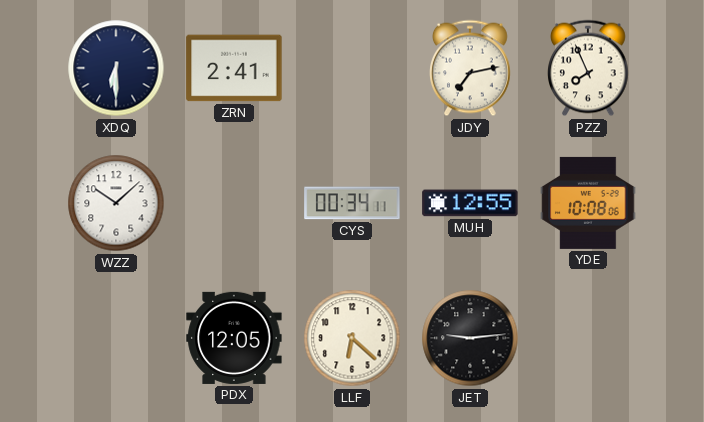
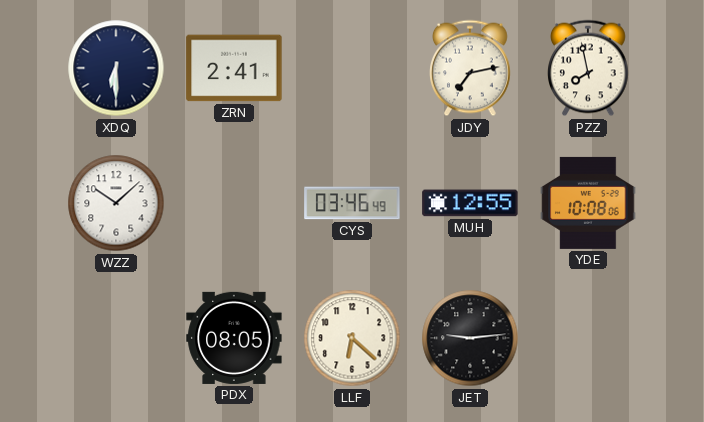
PZZ: 7:56 -> 7:58 (589, 68)
CYS: 00:34 -> 03:46 (352, 203)
PDX: 12:05 -> 08:05 (234, 338)
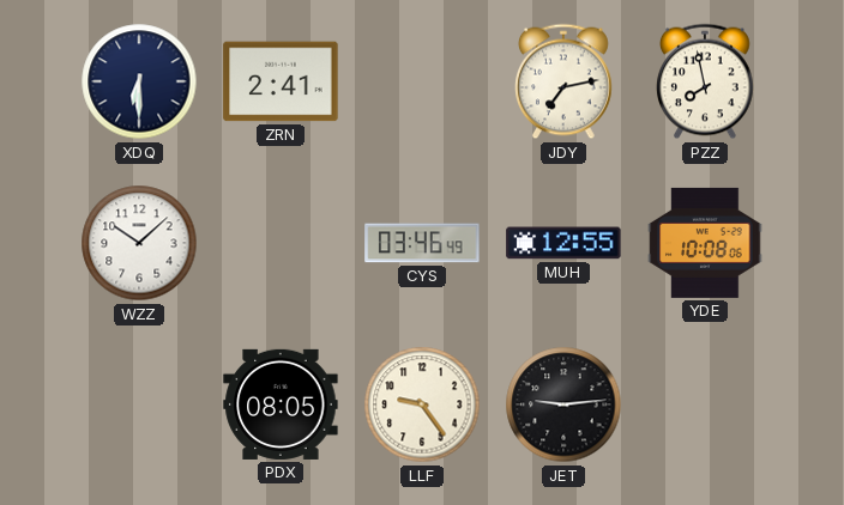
LLF: 6:22 -> 9:24 (422, 404)
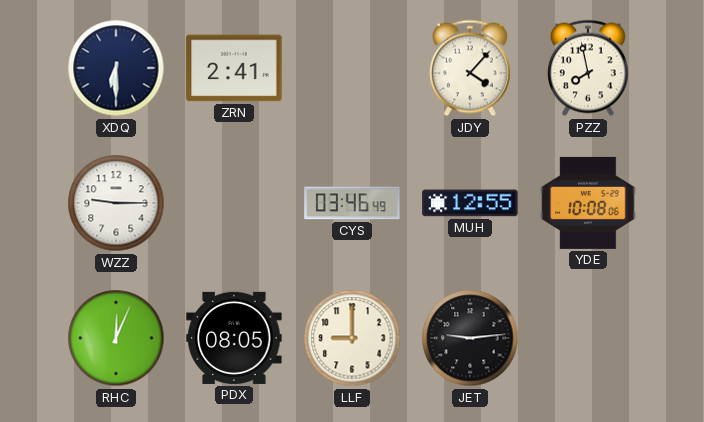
JDY: 7:13 -> 4:07 (471, 68)
WZZ: 10:08 -> 9:15 (116, 203)
RHC: none -> 12:04 (116, 338)
LLF: 9:24 -> 9:00 (352, 338)
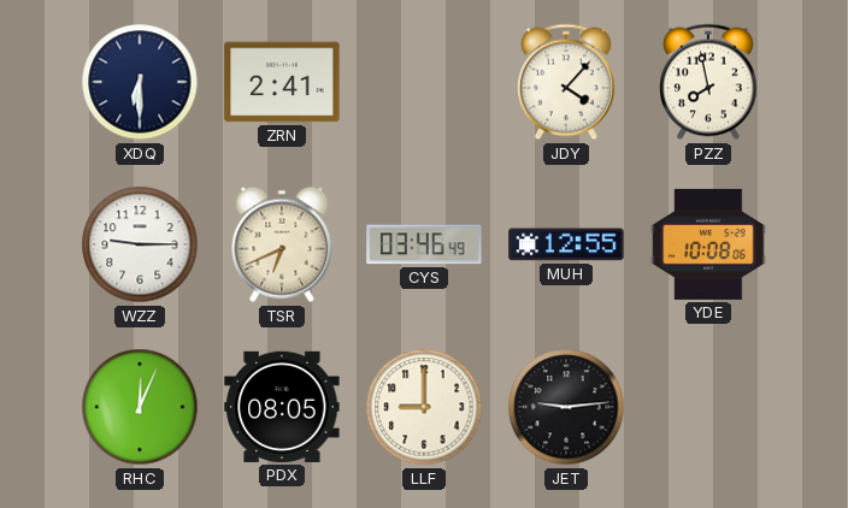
TSR: none -> 6:41 (282, 244)
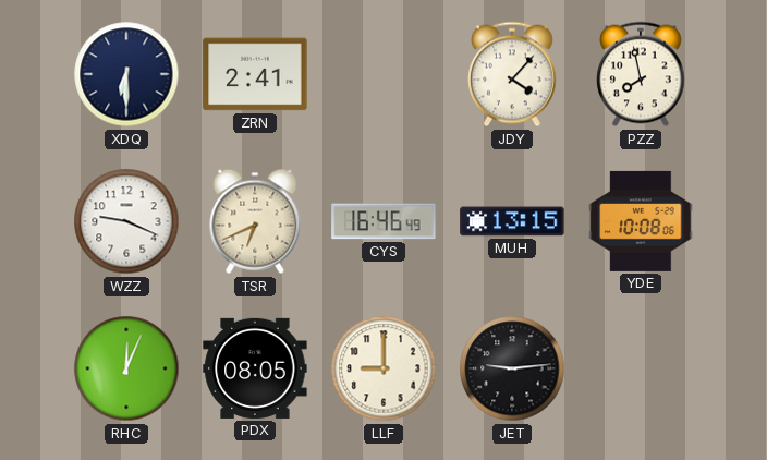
WZZ: 9:15 -> 9:19 (126, 221)
CYS: 03:46 -> 16:46 (384, 221)
MUH: 12:55 -> 13:15 (512, 221)
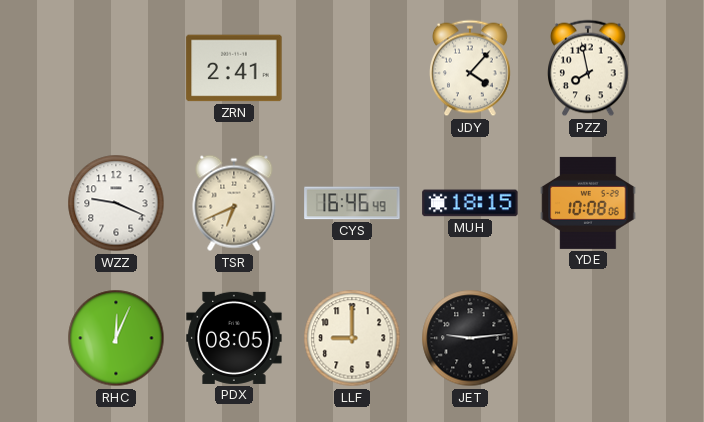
XDQ: 6:30 -> none (126, 74)
MUH: 13:15 -> 18:15 (470, 203)
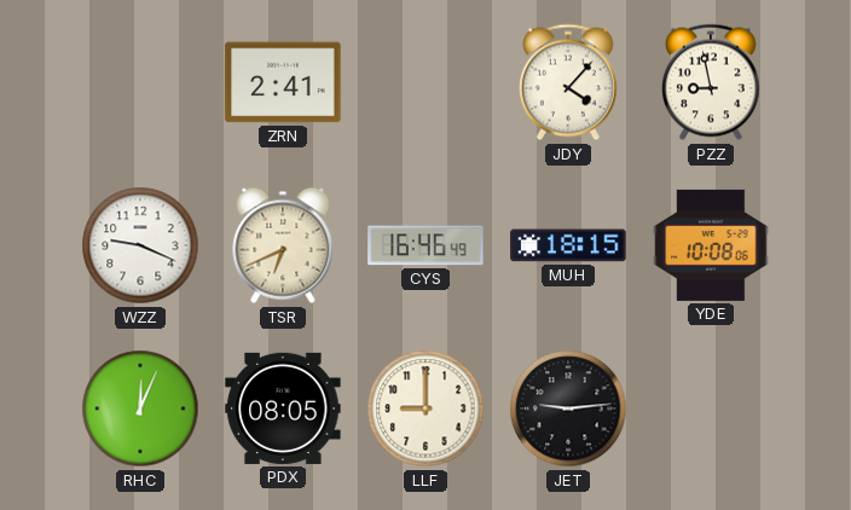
PZZ: 7:58 -> 8:58 (712, 82)
